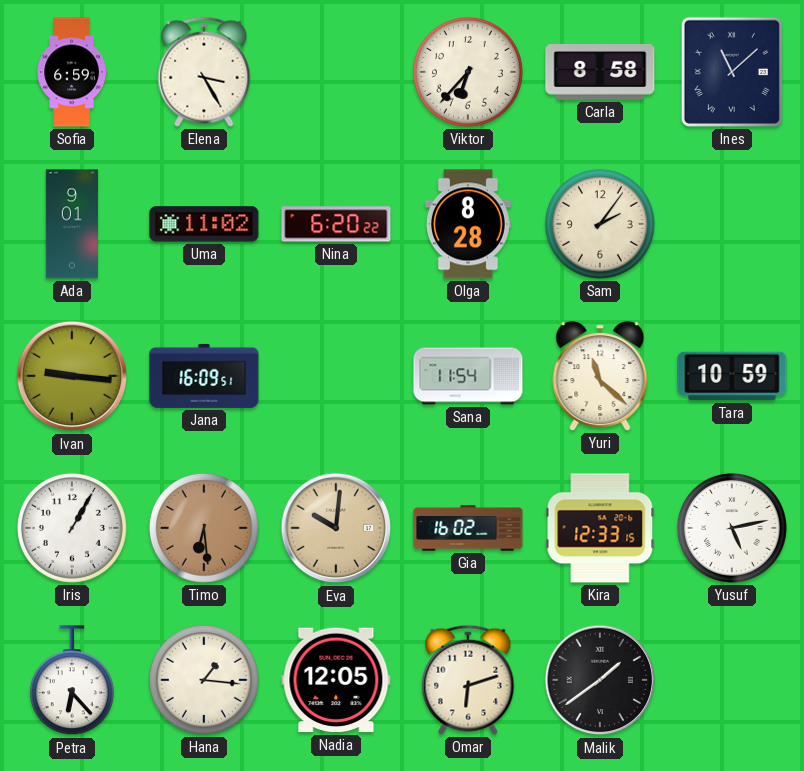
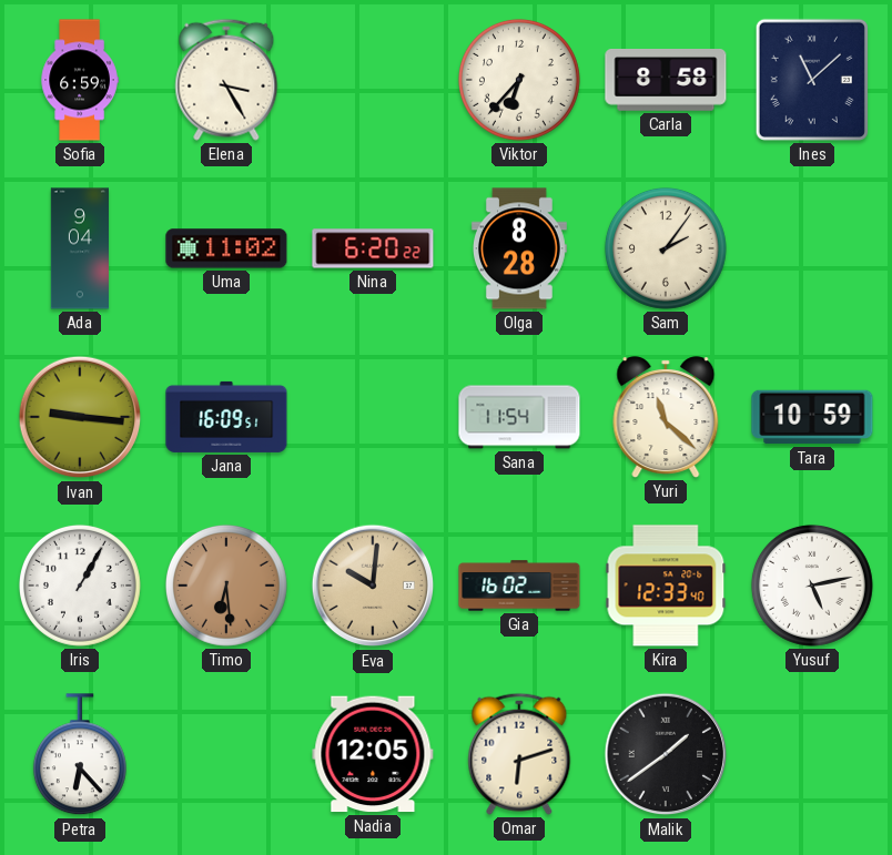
Ada: 9:01 -> 9:04 (79, 248)
Kira: 12:33:15 -> 12:33:40 (666, 586)
Hana: 1:16 -> none (204, 680)
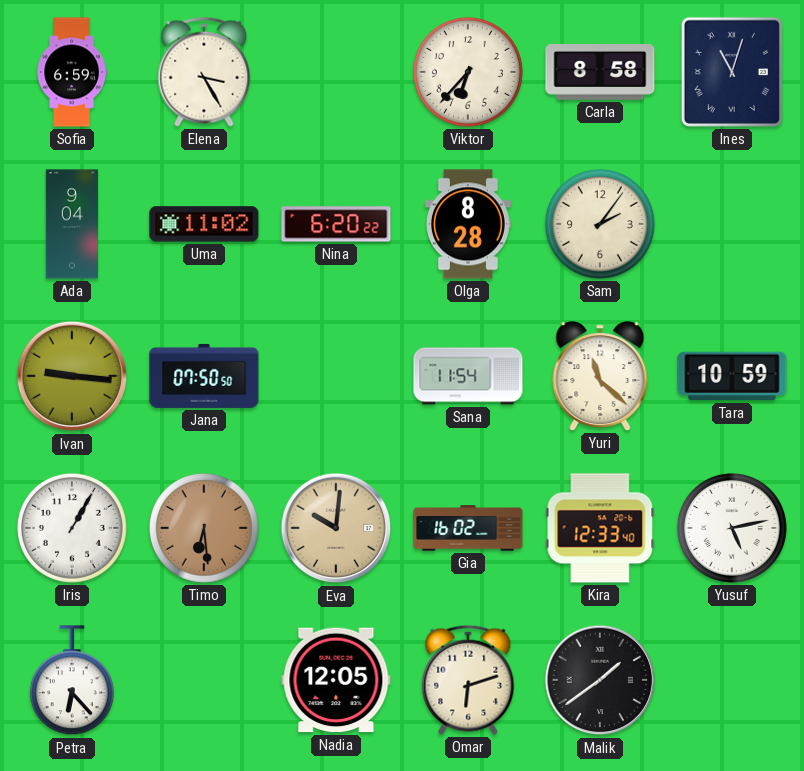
Ines: 11:08 -> 11:03 (732, 72)
Jana: 16:09 -> 07:50 (204, 376)
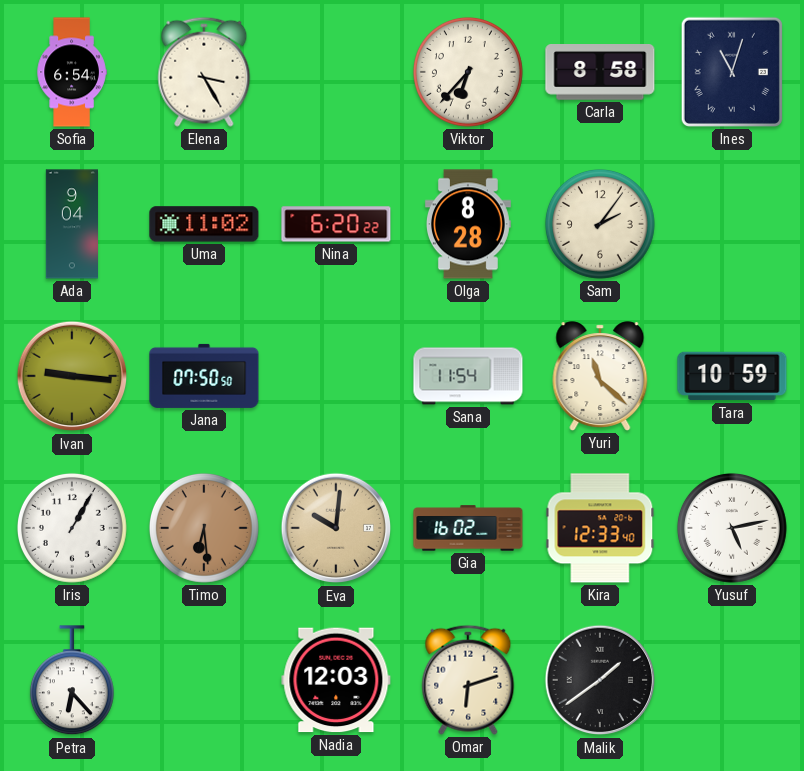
Sofia: 6:59 -> 6:54 (72, 72)
Nadia: 12:05 -> 12:03 (336, 680)
